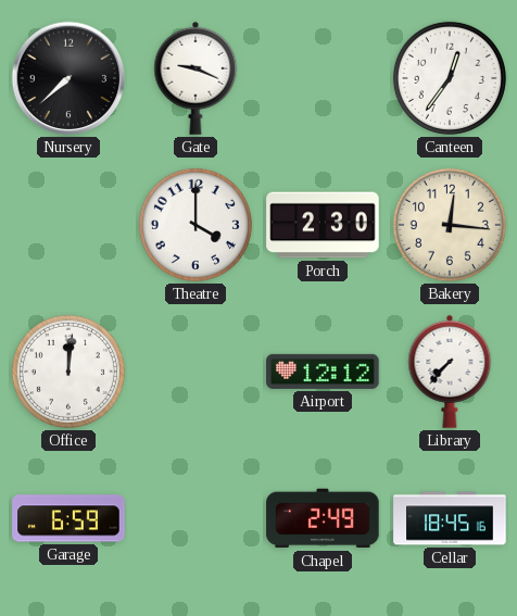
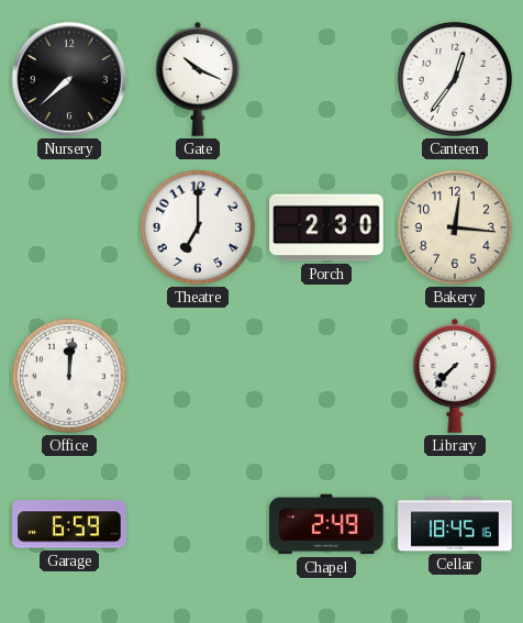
Gate: 9:19 -> 10:19 (198, 79)
Theatre: 4:00 -> 7:00 (198, 227)
Airport: 12:12 -> none (323, 372)
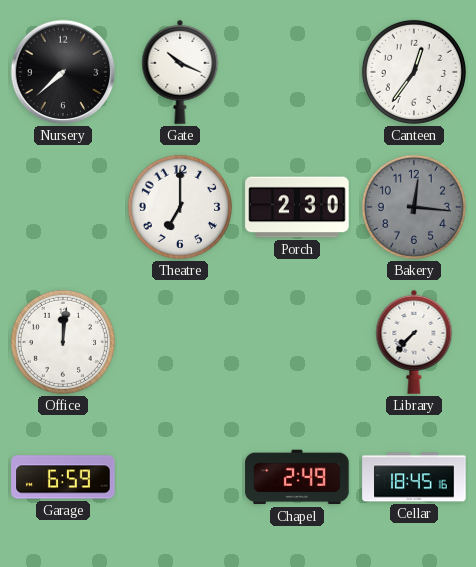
Bakery dial: cream -> grey (414, 207)
